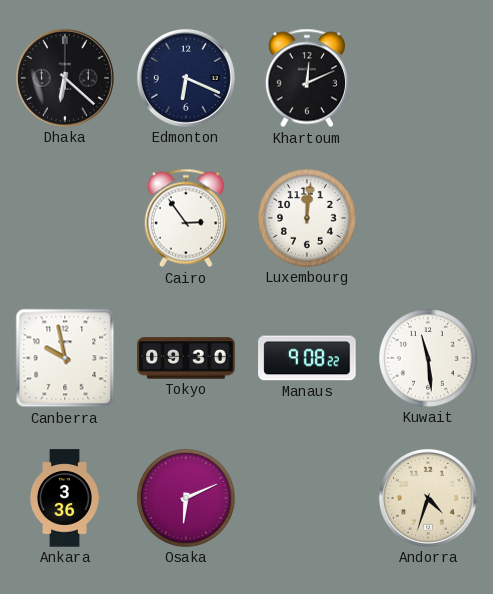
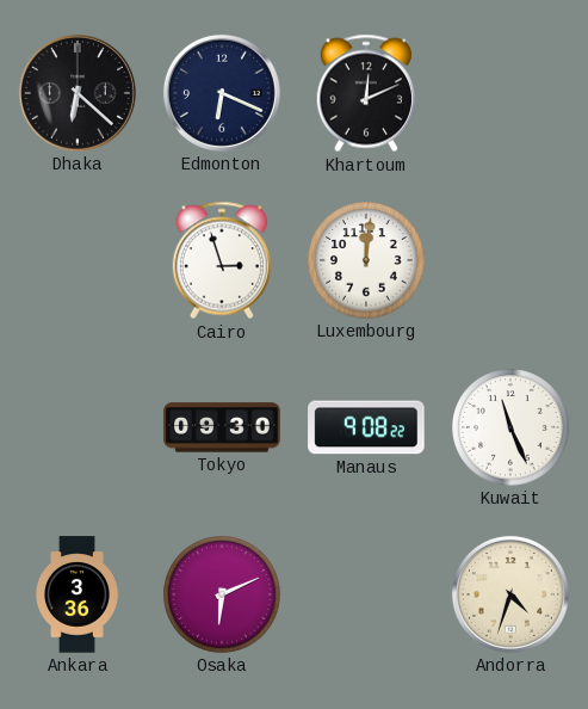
Cairo: 2:54 -> 2:57 (221, 260)
Canberra: 9:58 -> none (65, 358)
Kuwait: 11:29 -> 11:26 (510, 427)
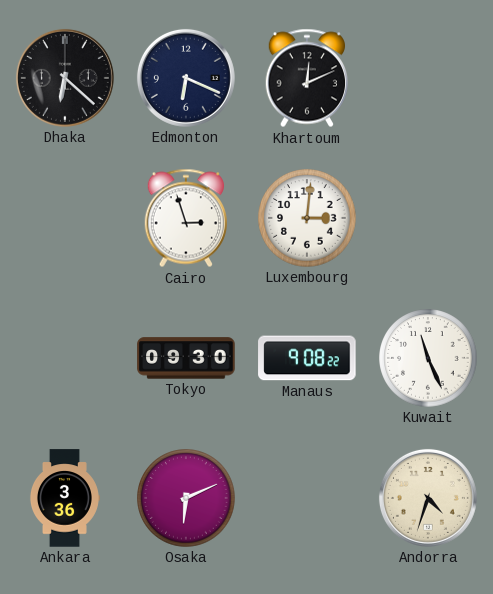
Luxembourg: 12:01 -> 3:01 (307, 218)
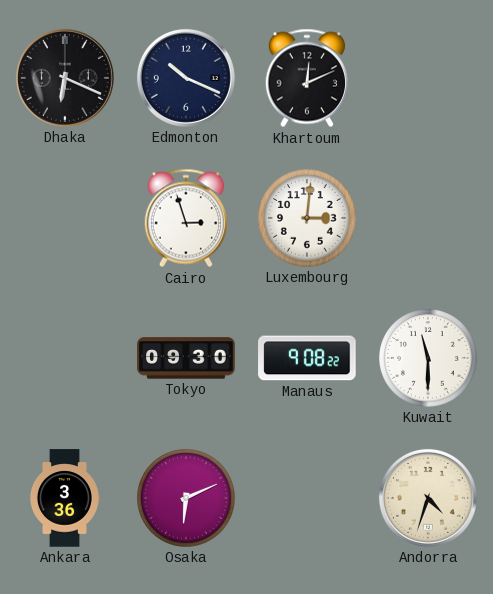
Dhaka: 6:22 -> 6:19 (65, 78)
Edmonton: 6:19 -> 10:19 (186, 78)
Kuwait: 11:26 -> 11:30 (428, 358)
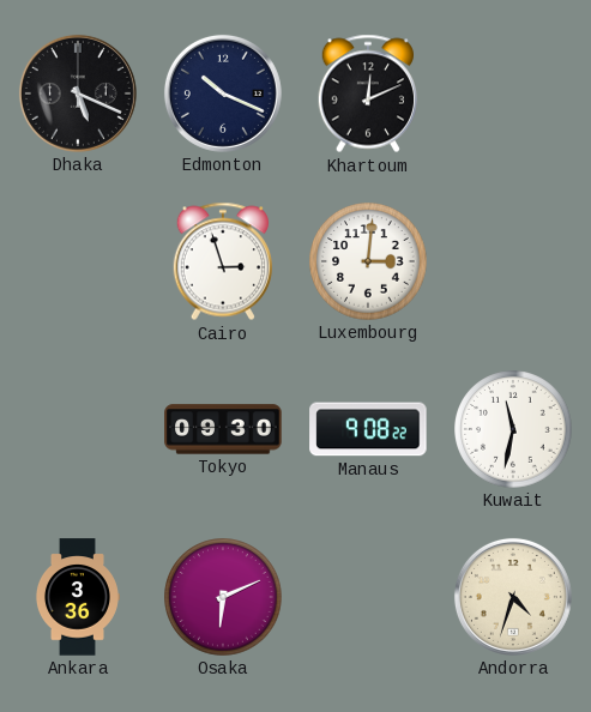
Dhaka: 6:19 -> 5:19 (78, 93)
Kuwait: 11:30 -> 11:32 (513, 429)
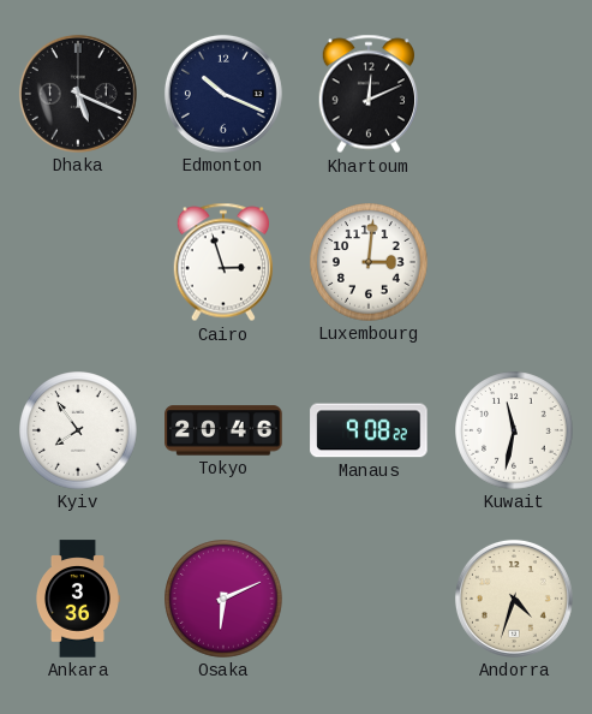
Kyiv: none -> 7:54 (78, 430)
Tokyo: 09:30 -> 20:46 (223, 430)
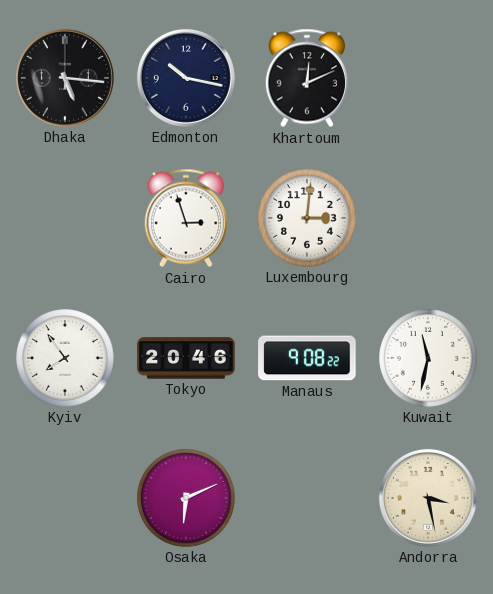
Dhaka: 5:19 -> 5:16 (65, 78)
Edmonton: 10:19 -> 10:17 (186, 78)
Ankara: 3:36 -> none (77, 599)
Andorra: 4:33 -> 3:28 (428, 498)
